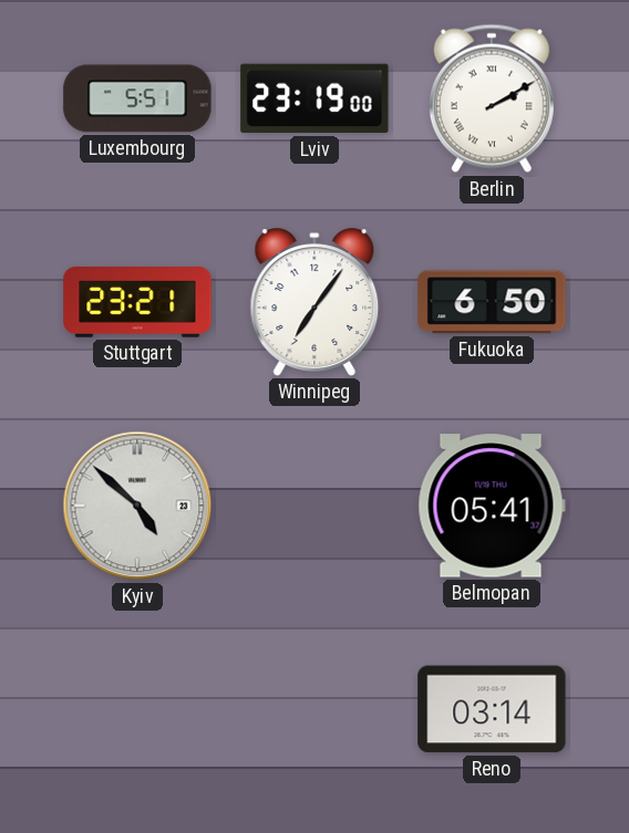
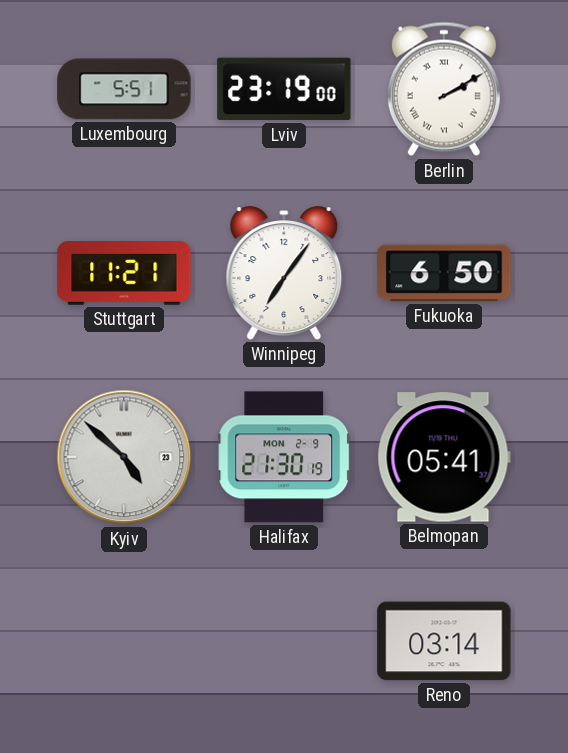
Stuttgart: 23:21 -> 11:21 (124, 274)
Halifax: none -> 21:30 (284, 457)
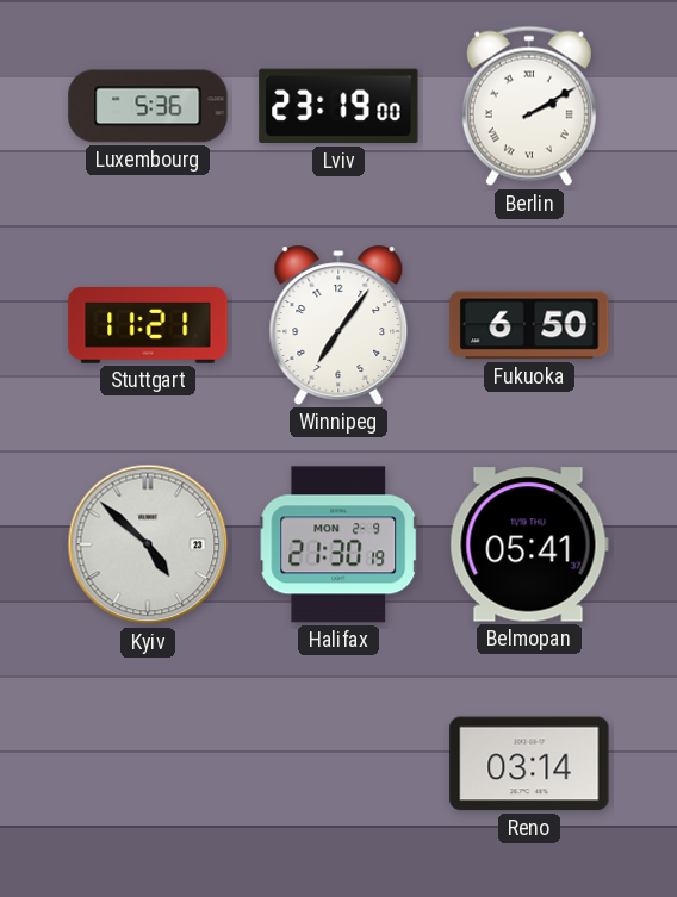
Luxembourg: 5:51 -> 5:36 (148, 106)
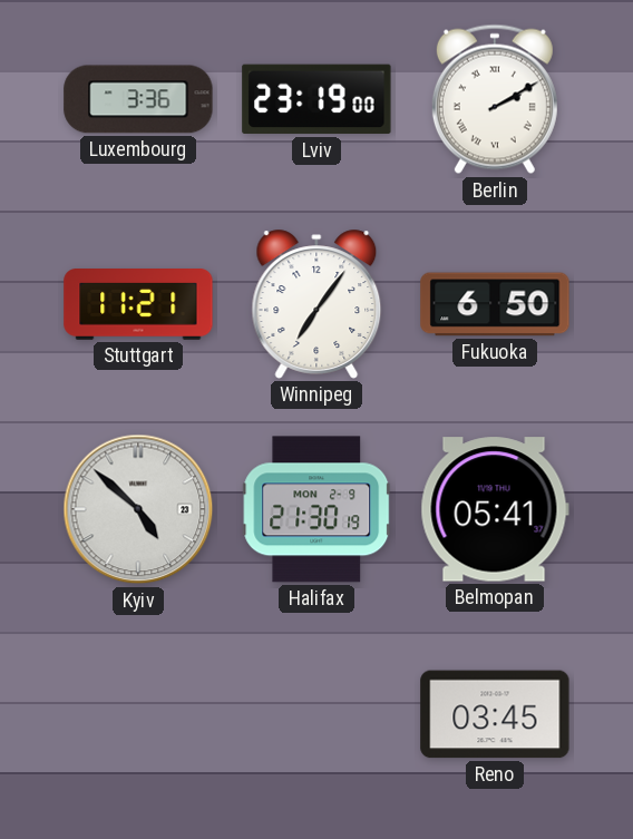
Luxembourg: 5:36 -> 3:36 (138, 99)
Reno: 03:14 -> 03:45 (495, 714)
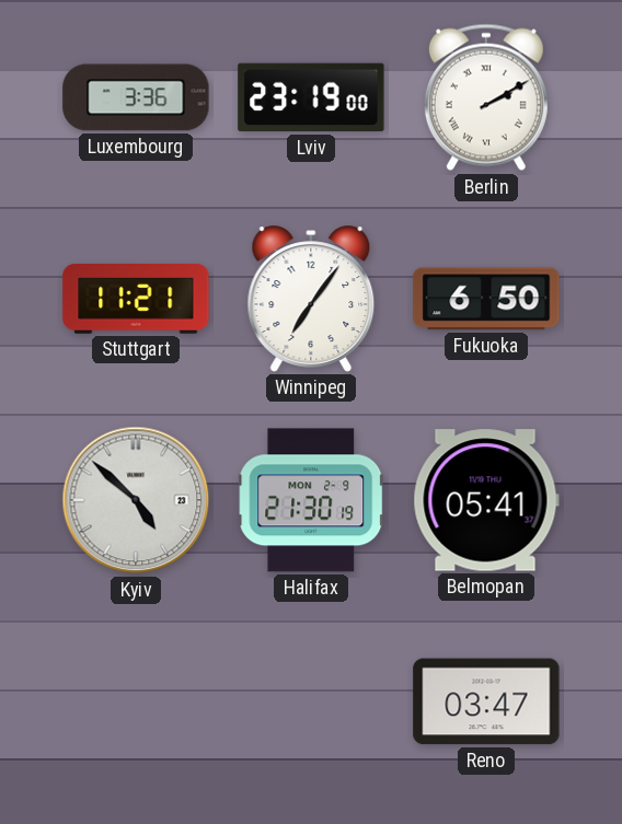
Reno: 03:45 -> 03:47 (486, 701)
